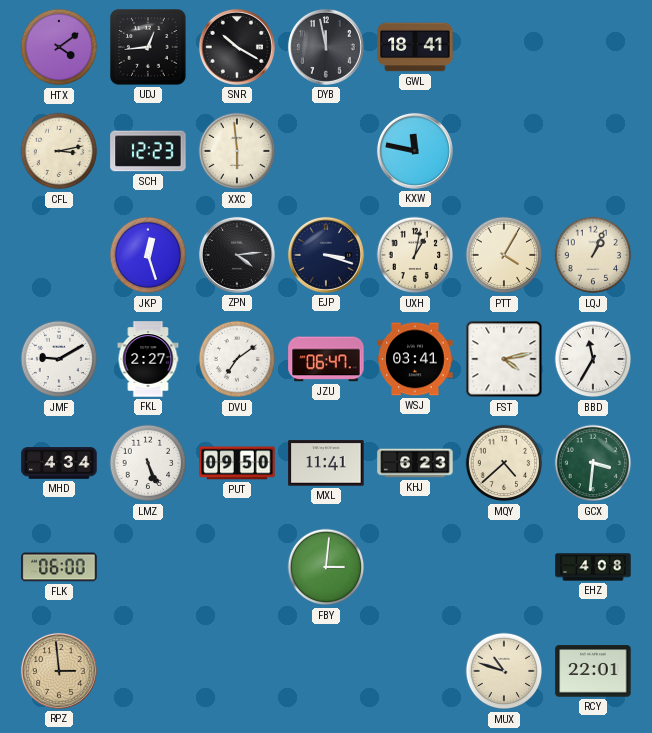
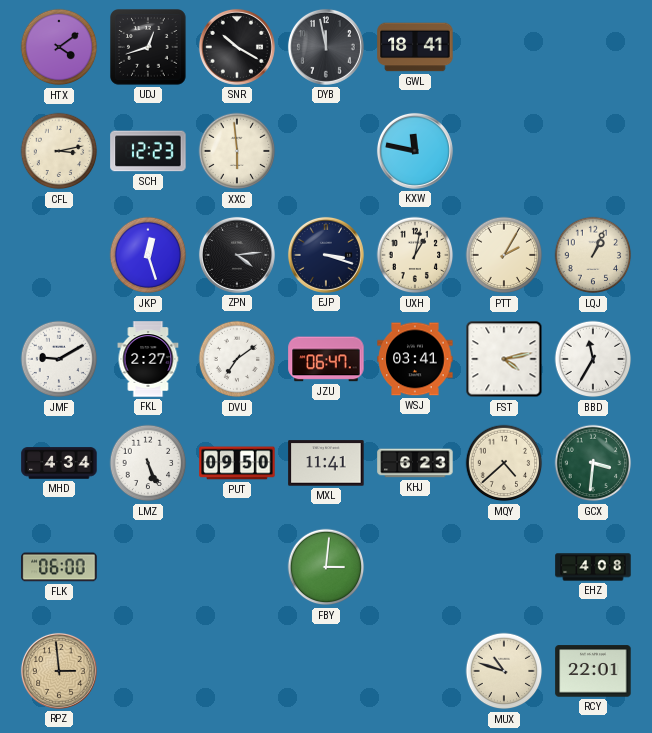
UDJ: 12:44 -> 12:42 (148, 47)
PTT: 4:05 -> 2:05 (504, 255)
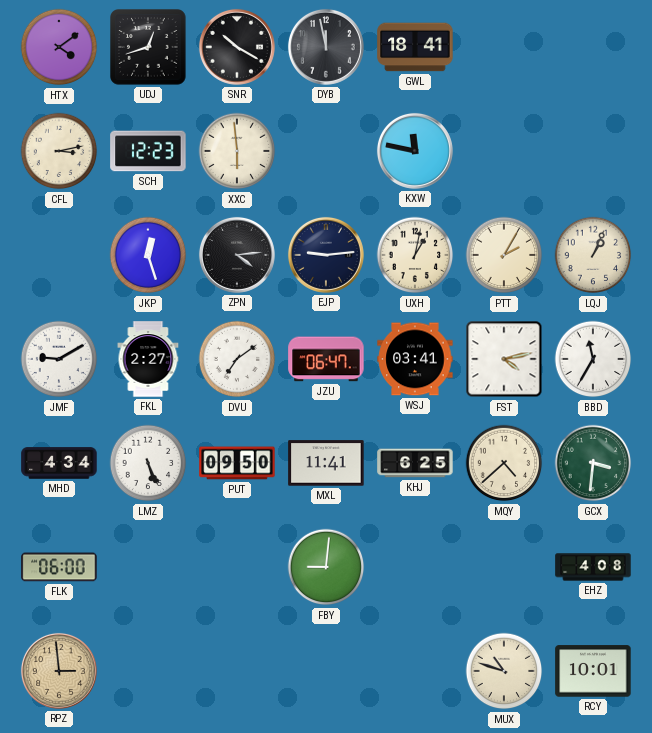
EJP: 3:18 -> 9:14 (326, 255)
KHJ: 6:23 -> 6:25 (415, 463)
FBY: 3:01 -> 9:01 (326, 567)
RCY: 22:01 -> 10:01 (593, 671)
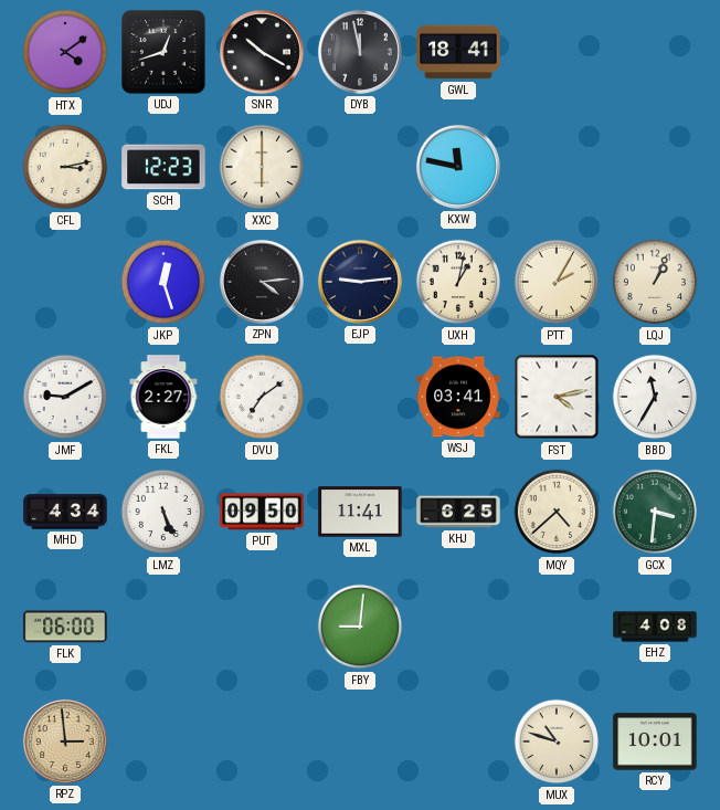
XXC: 5:59 -> 6:00 (262, 167)
JZU: 06:47 -> none (326, 359)
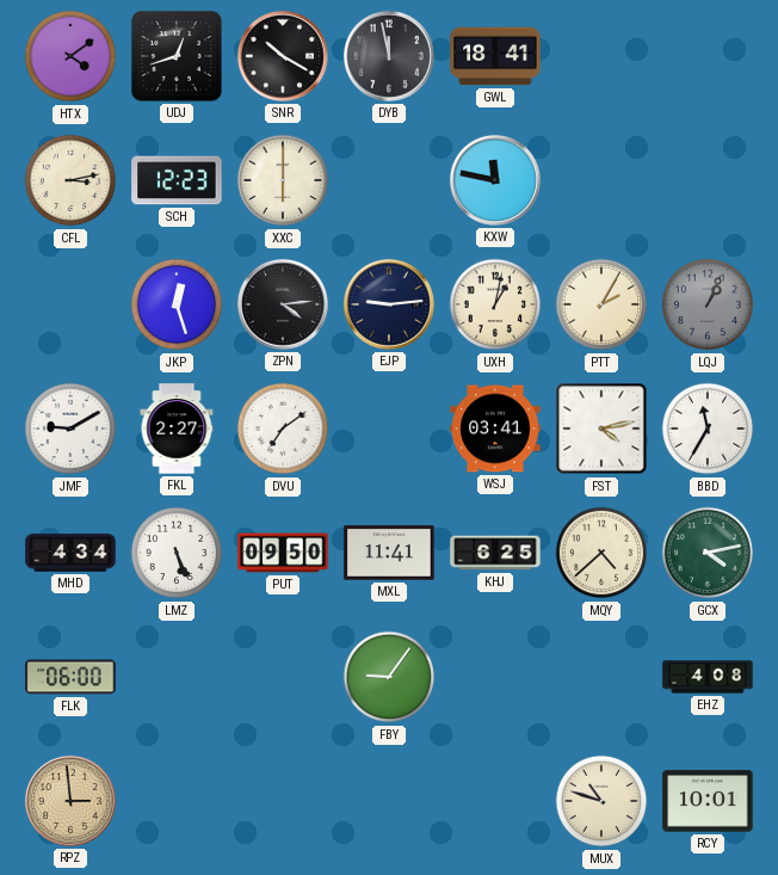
LQJ dial: cream -> grey (708, 304)
GCX: 3:31 -> 4:13 (708, 553)
FBY: 9:01 -> 9:06 (389, 677)
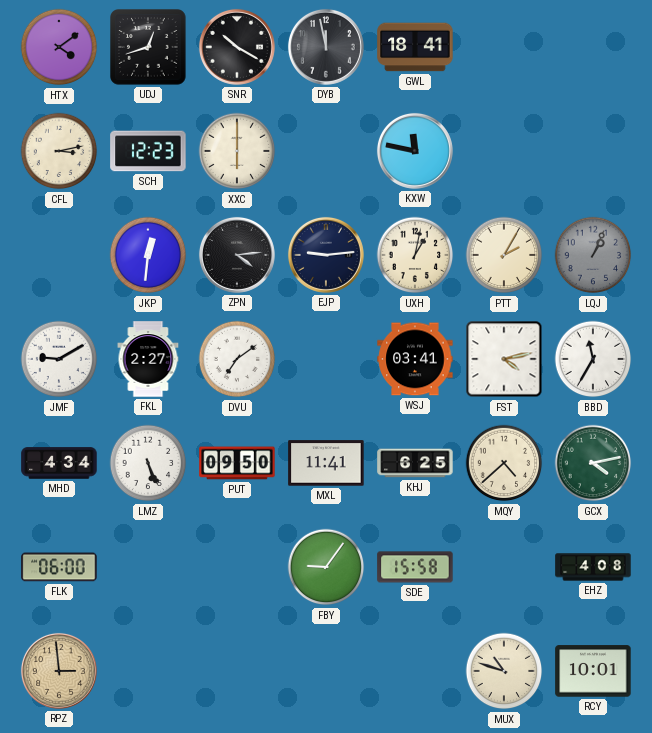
JKP: 12:27 -> 12:31 (148, 255)
SDE: none -> 15:58 (415, 567)
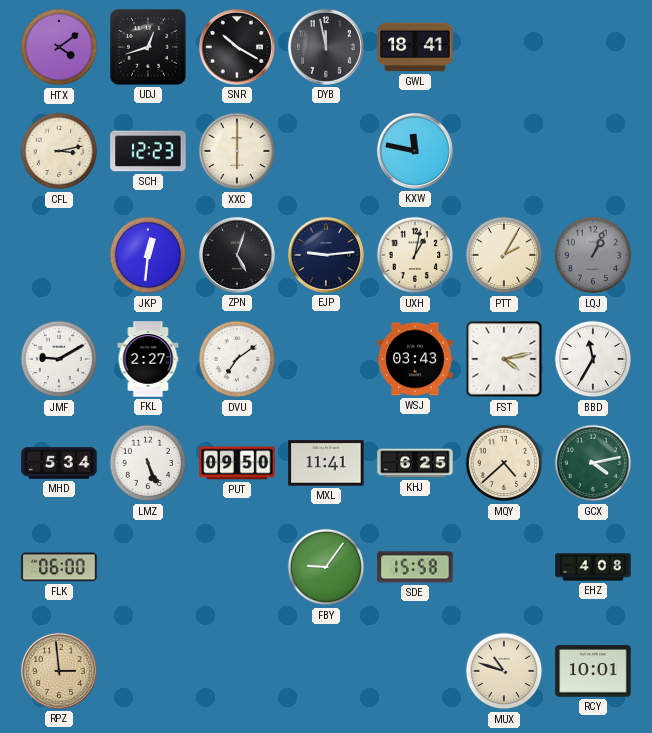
ZPN: 4:14 -> 5:03 (237, 255)
WSJ: 03:41 -> 03:43 (415, 359)
MHD: 4:34 -> 5:34 (59, 463)
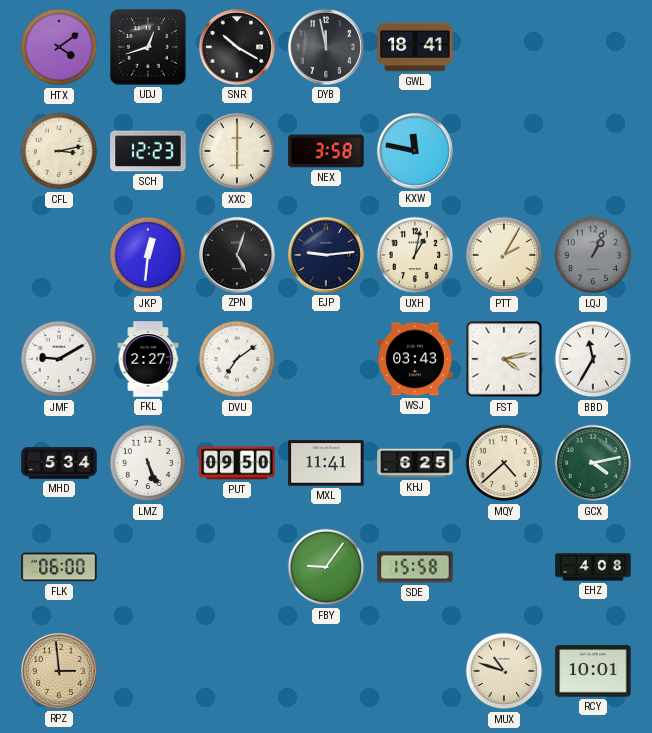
NEX: none -> 3:58 (326, 151)
